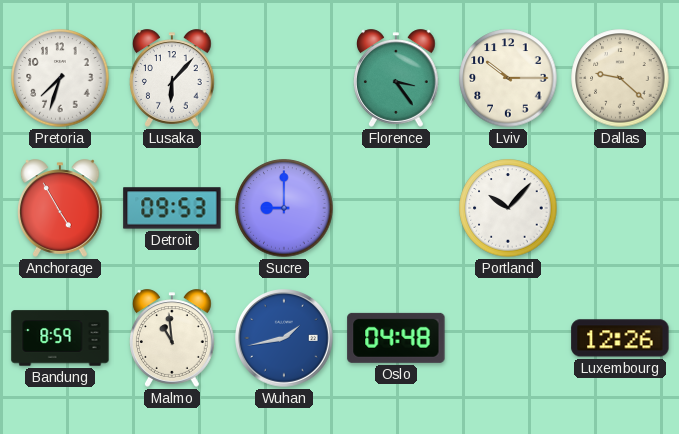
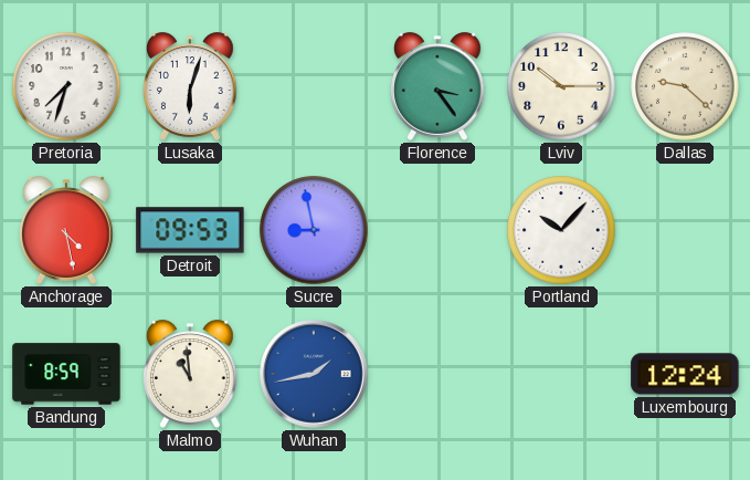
Lusaka: 6:07 -> 6:03 (191, 86)
Anchorage: 4:55 -> 4:28 (67, 230)
Sucre: 9:00 -> 8:58 (314, 230)
Oslo: 04:48 -> none (396, 338)
Luxembourg: 12:26 -> 12:24 (685, 374)
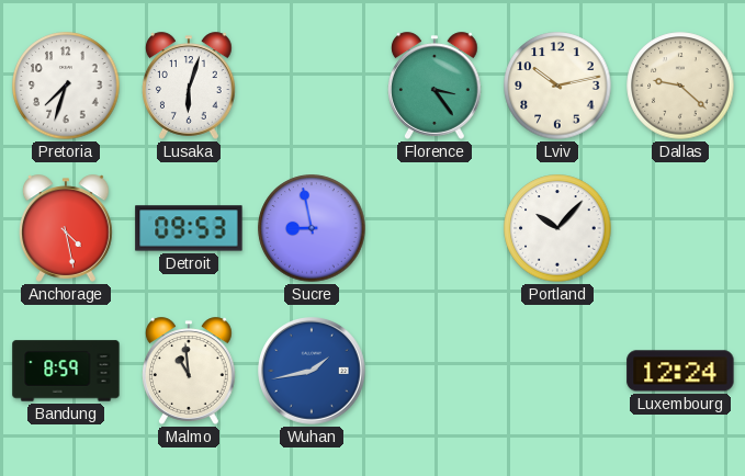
Lviv: 10:15 -> 10:13 (557, 86)
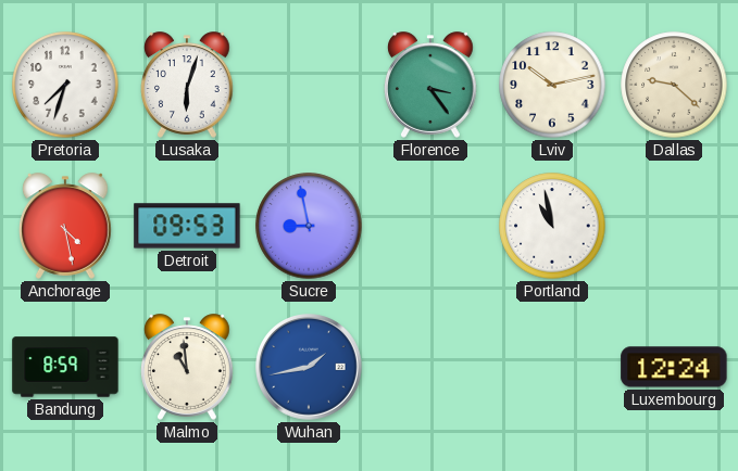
Portland: 10:07 -> 10:58 (552, 226)
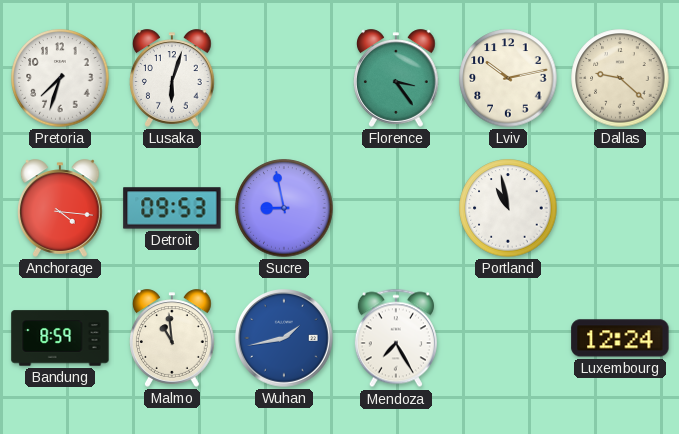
Anchorage: 4:28 -> 4:16 (61, 208)
Mendoza: none -> 7:25 (396, 338)
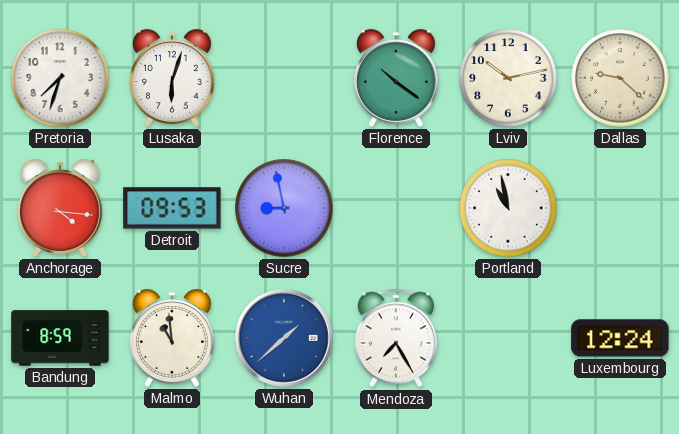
Florence: 3:24 -> 10:21 (397, 78)
Wuhan: 1:43 -> 1:38 (284, 338)
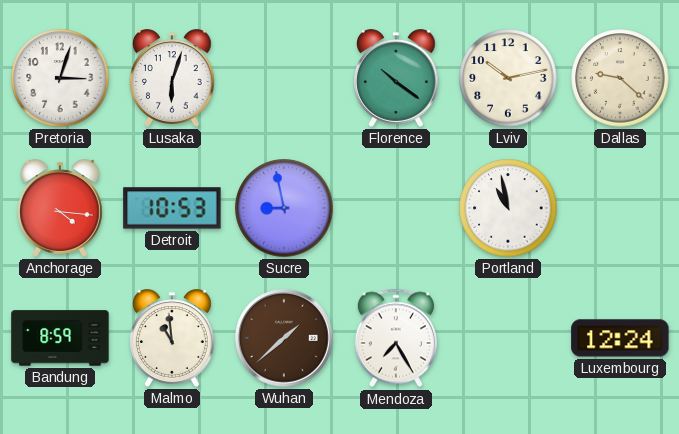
Pretoria: 7:33 -> 3:03 (60, 78)
Detroit: 09:53 -> 10:53 (172, 208)
Wuhan dial: blue -> brown (284, 338)
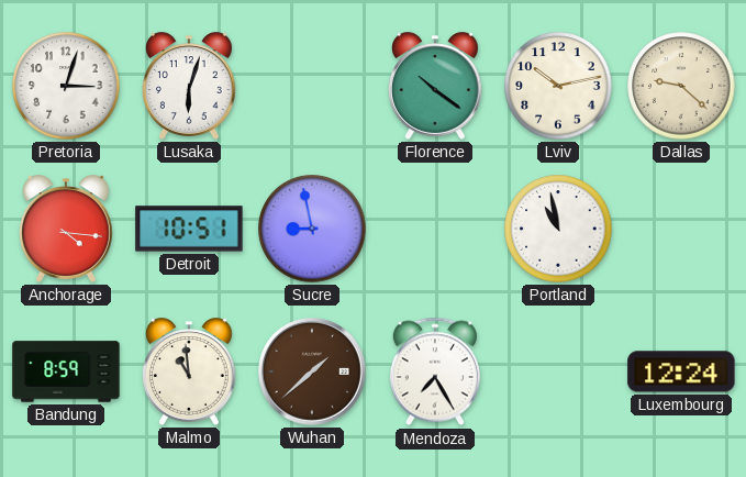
Detroit: 10:53 -> 10:51 (189, 229)
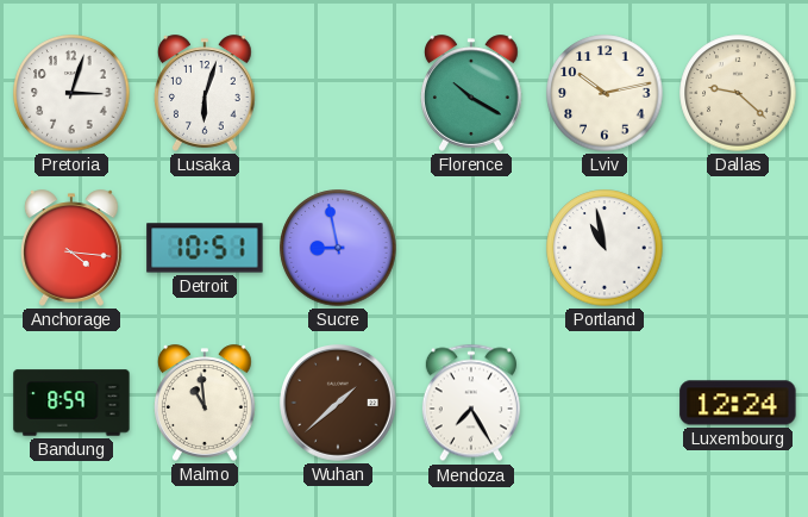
Florence: 10:21 -> 10:20 (472, 93)
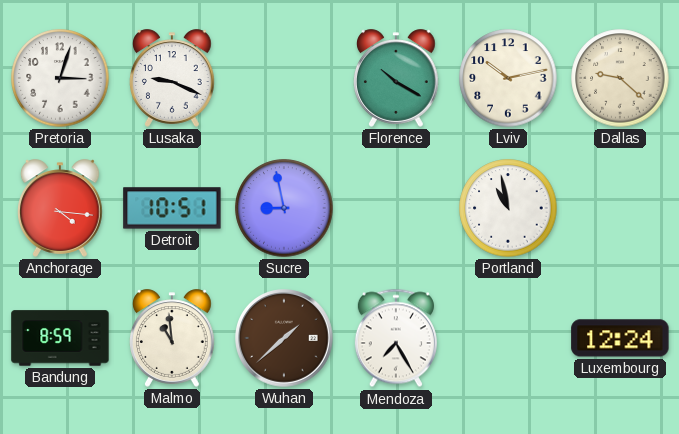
Lusaka: 6:03 -> 9:19 (173, 78)
